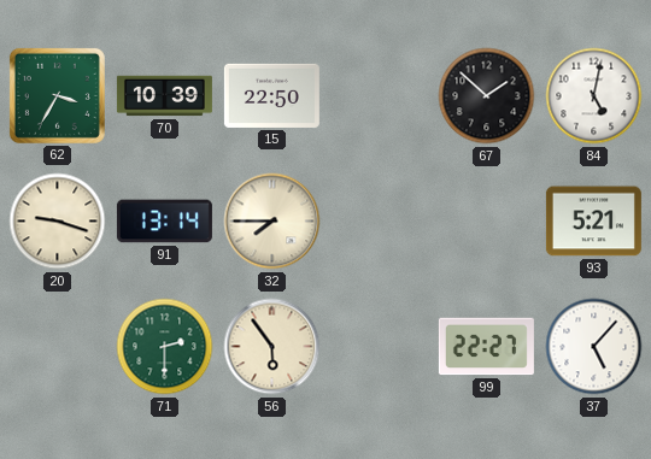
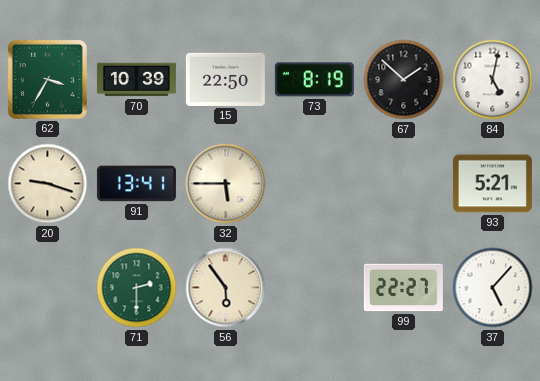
73: none -> 8:19 (314, 80)
91: 13:14 -> 13:41 (136, 184)
32: 7:45 -> 5:45 (226, 184)
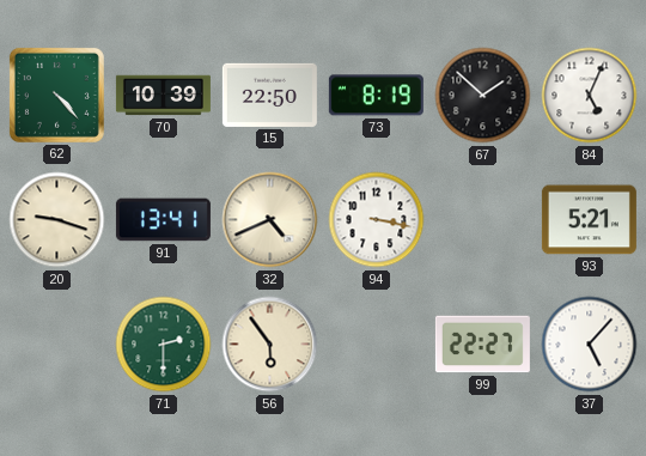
62: 3:35 -> 4:23 (56, 95)
84: 5:02 -> 5:04 (590, 96)
32: 5:45 -> 4:41 (270, 220)
94: none -> 3:17 (377, 220)
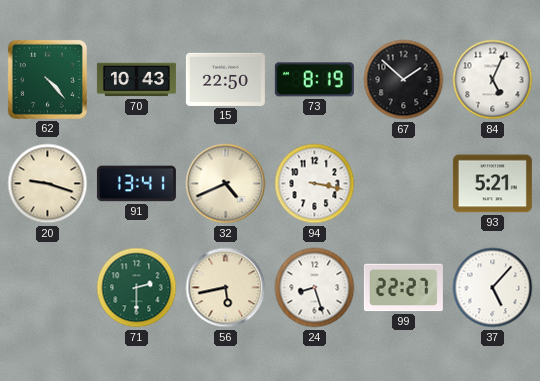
70: 10:39 -> 10:43 (136, 80)
56: 5:54 -> 5:43 (226, 288)
24: none -> 8:27 (315, 288)
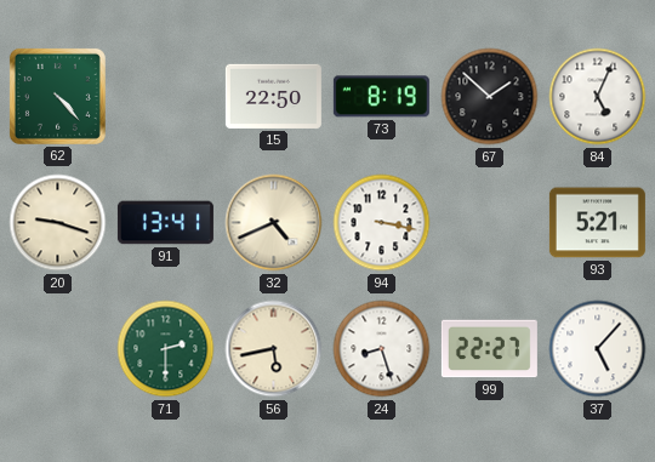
70: 10:43 -> none (136, 80)
